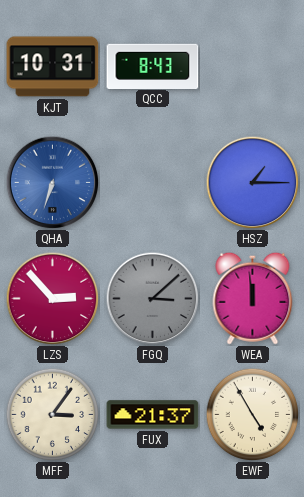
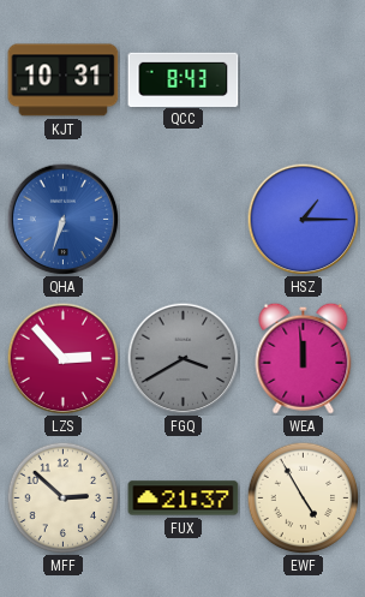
FGQ: 3:08 -> 3:40 (182, 358)
MFF: 3:06 -> 2:52 (62, 497)
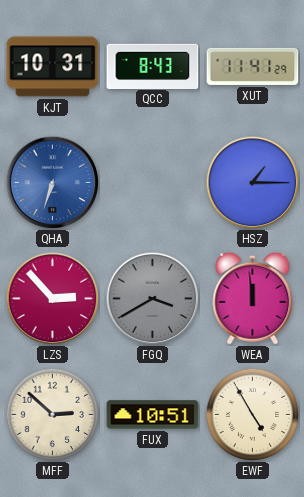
XUT: none -> 11:41 (253, 66)
FUX: 21:37 -> 10:51 (153, 415)
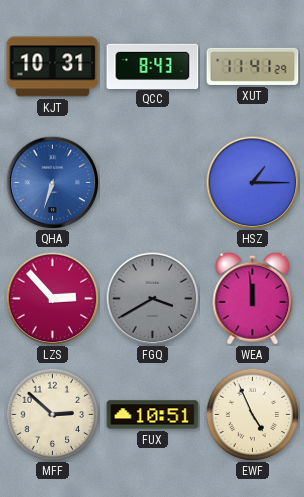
EWF: 4:55 -> 4:56 (252, 414)
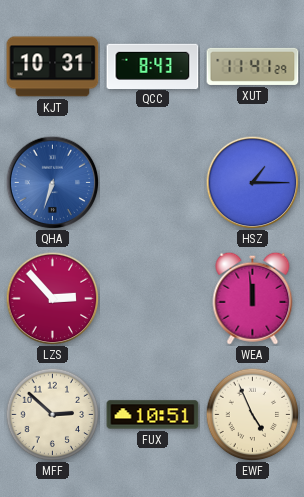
FGQ: 3:40 -> none (152, 298)
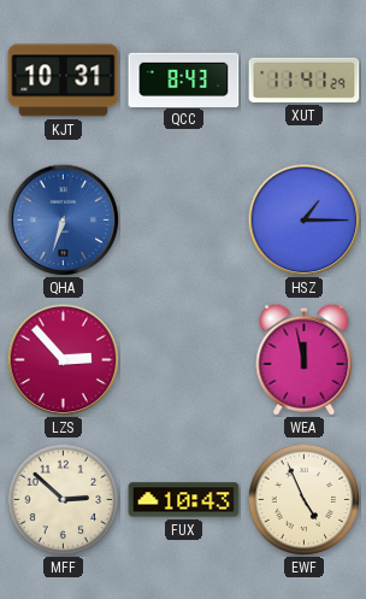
WEA: 11:59 -> 11:58 (305, 359)
FUX: 10:51 -> 10:43 (184, 500)
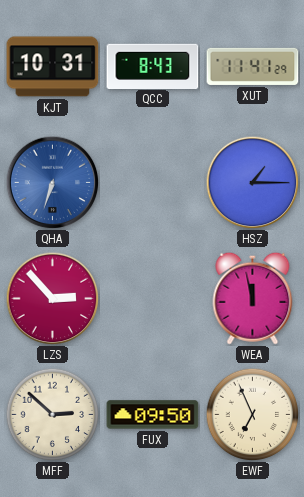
FUX: 10:43 -> 09:50 (153, 415)
EWF: 4:56 -> 6:56 (252, 414)
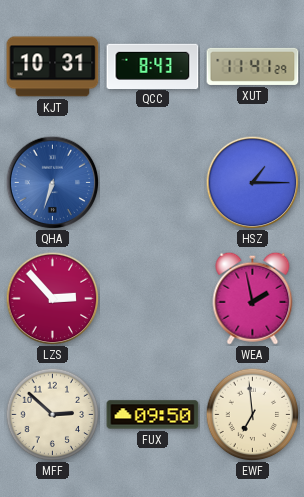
WEA: 11:58 -> 1:58 (253, 298)
EWF: 6:56 -> 6:59 (252, 414)
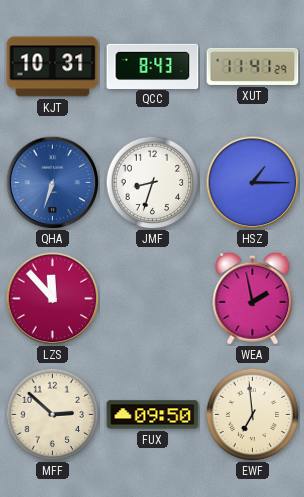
JMF: none -> 8:33 (152, 182)
LZS: 2:53 -> 11:53 (52, 298)
